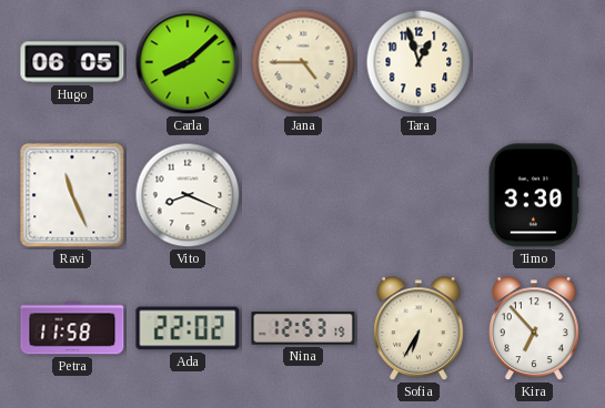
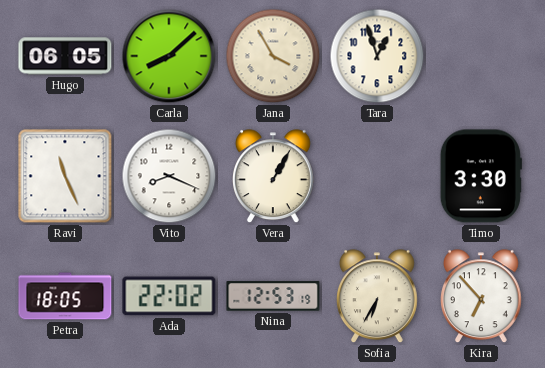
Jana: 4:45 -> 3:55 (273, 56)
Vera: none -> 1:05 (274, 177)
Petra: 11:58 -> 18:05 (65, 296)
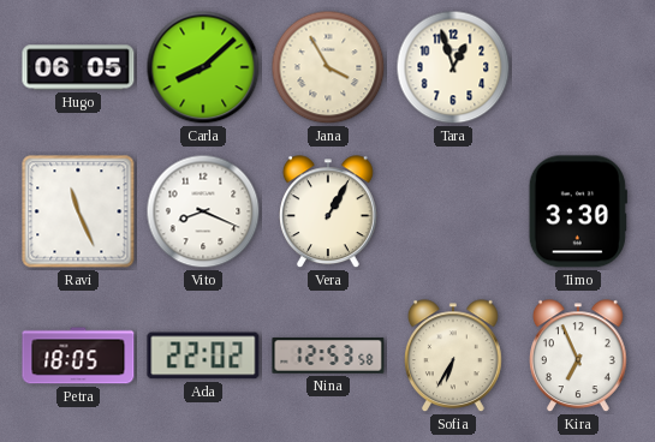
Nina: 12:53:19 -> 12:53:58 (328, 356)
Kira: 6:53 -> 6:56 (579, 357)
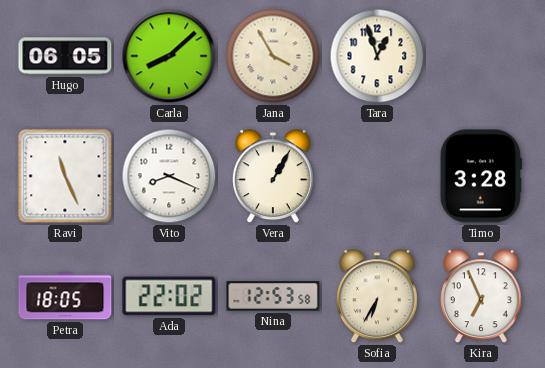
Timo: 3:30 -> 3:28 (481, 176)
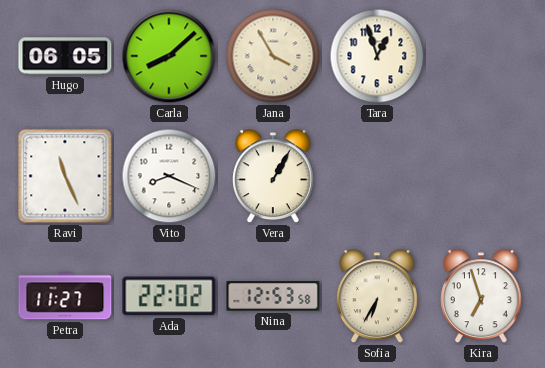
Timo: 3:28 -> none (481, 176)
Petra: 18:05 -> 11:27 (65, 296)
Kira: 6:56 -> 6:57 (482, 297)
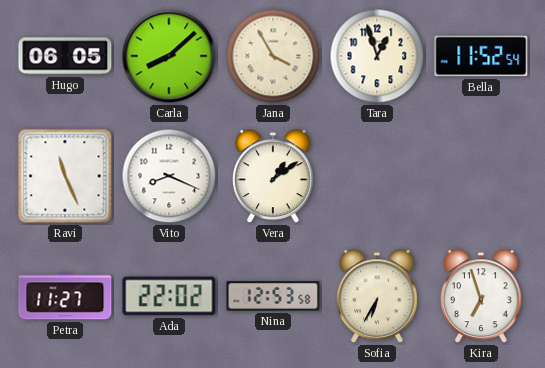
Bella: none -> 11:52 (481, 56)
Vera: 1:05 -> 1:09 (274, 177)
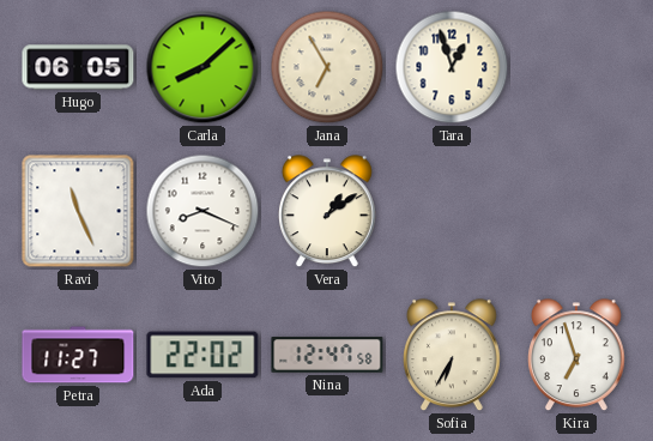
Jana: 3:55 -> 6:55 (327, 67)
Bella: 11:52 -> none (481, 56)
Nina: 12:53 -> 12:47 (327, 355)
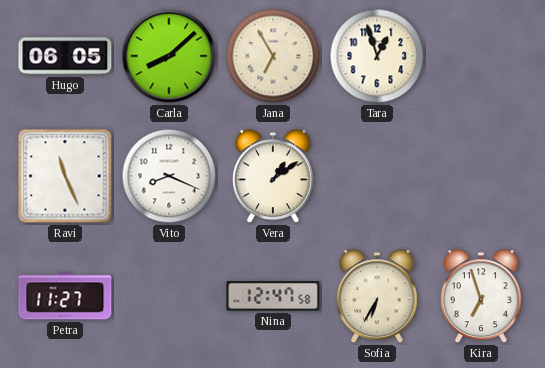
Ada: 22:02 -> none (202, 355)
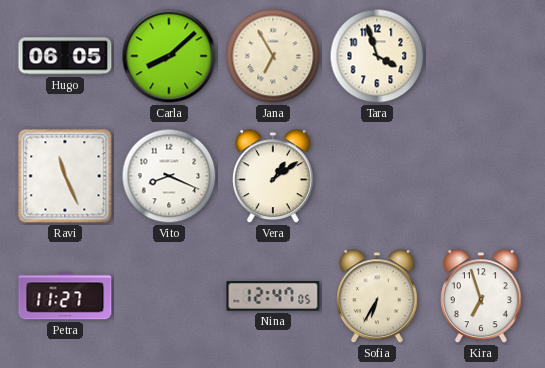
Tara: 12:57 -> 3:57 (377, 56)
Nina: 12:47:58 -> 12:47:05 (273, 296)
